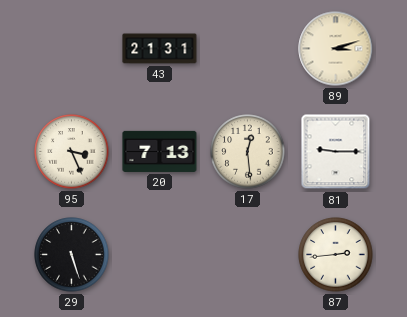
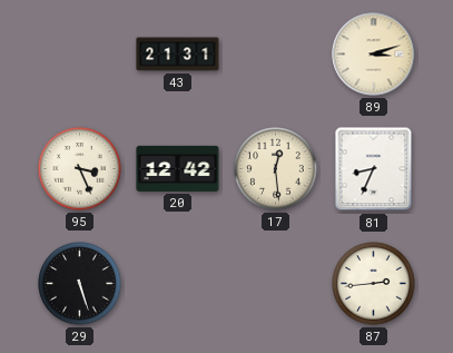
20: 7:13 -> 12:42 (178, 168)
81: 9:15 -> 8:34 (374, 169)
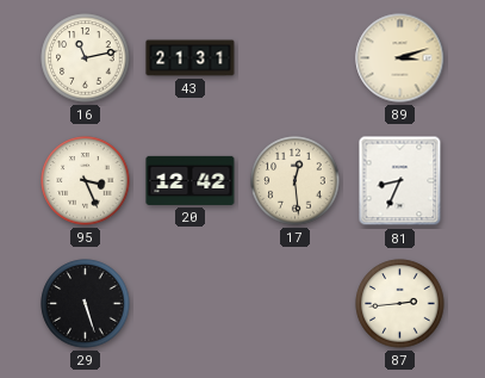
16: none -> 11:13 (86, 58)
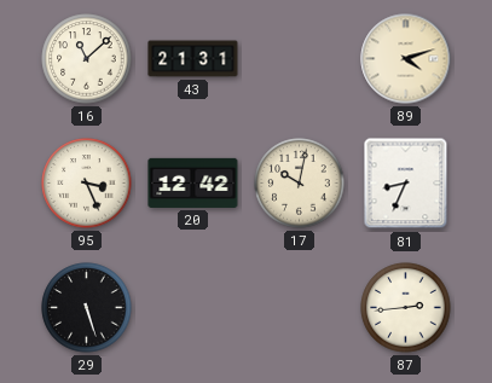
16: 11:13 -> 11:08 (87, 59)
89: 3:12 -> 4:12 (406, 59)
17: 12:29 -> 10:02 (300, 184)
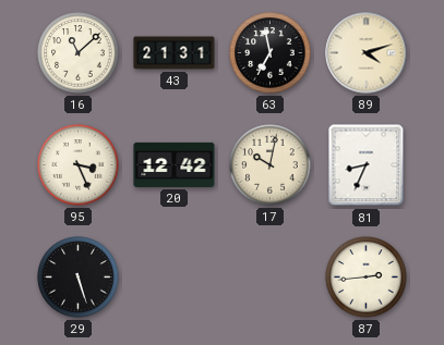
63: none -> 6:58 (271, 53)
